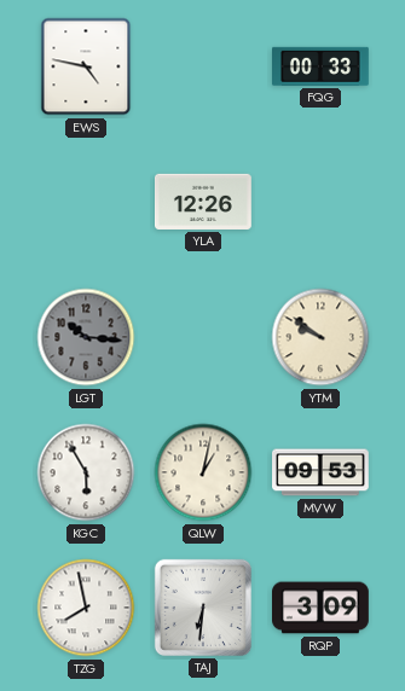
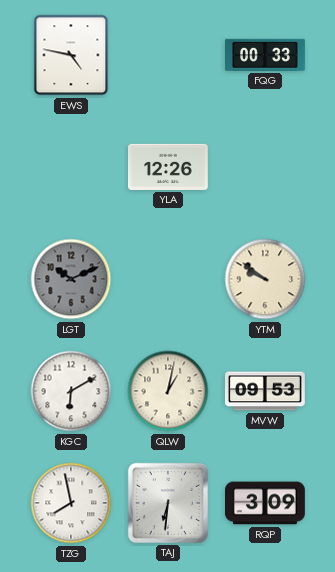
LGT: 10:16 -> 10:11 (71, 279)
KGC: 5:55 -> 6:10 (71, 391)
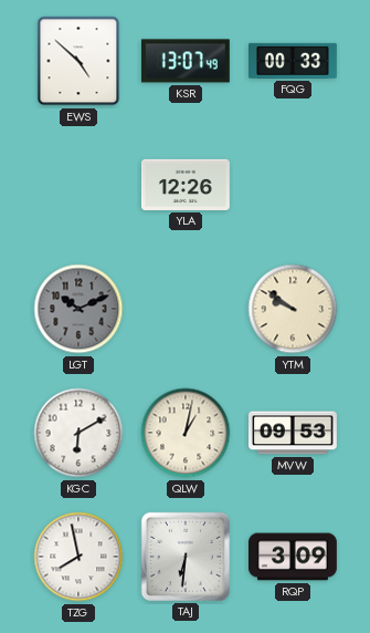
EWS: 4:47 -> 4:52 (78, 61)
KSR: none -> 13:07 (186, 61)
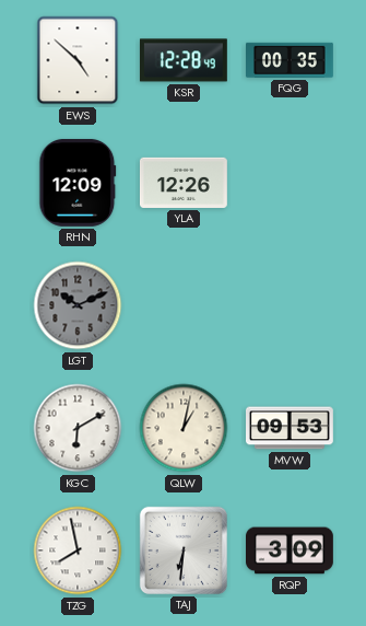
KSR: 13:07 -> 12:28 (184, 60)
FQG: 00:33 -> 00:35 (291, 60)
RHN: none -> 12:09 (78, 183)
YTM: 9:51 -> none (293, 309)
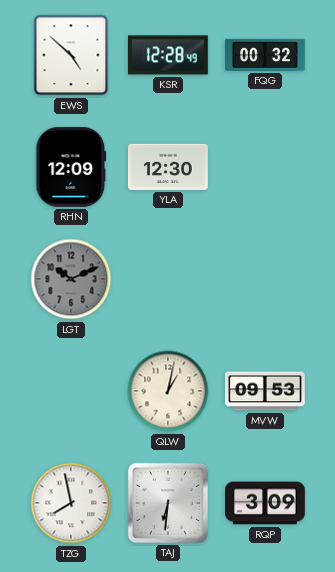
FQG: 00:35 -> 00:32 (266, 55)
YLA: 12:26 -> 12:30 (169, 167)
KGC: 6:10 -> none (78, 428)
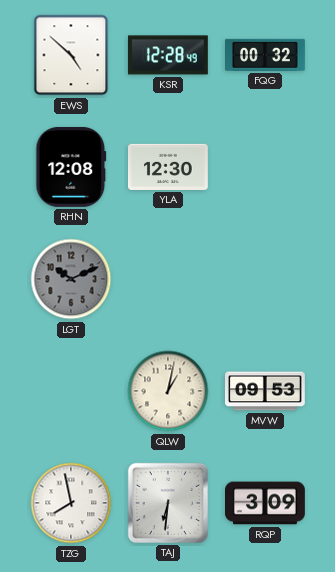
RHN: 12:09 -> 12:08 (71, 167)
